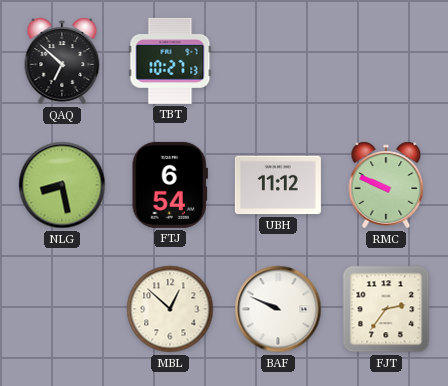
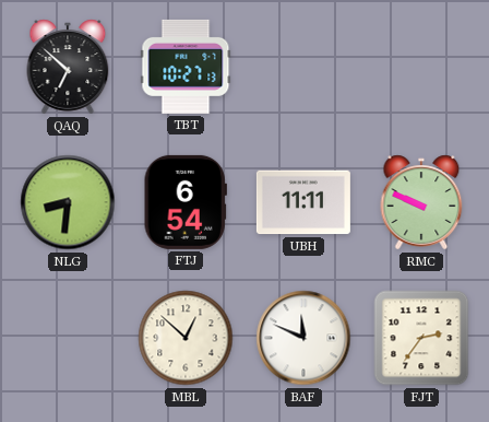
NLG: 8:28 -> 8:31 (68, 202)
UBH: 11:12 -> 11:11 (303, 202)
BAF: 9:49 -> 11:49 (303, 338)
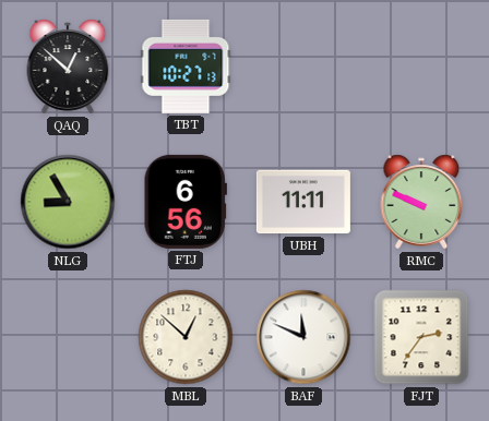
QAQ: 6:52 -> 12:52 (68, 67)
NLG: 8:31 -> 8:55 (68, 202)
FTJ: 6:54 -> 6:56 (186, 202)
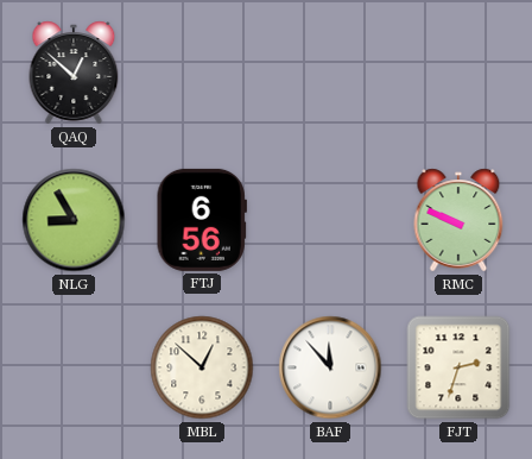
TBT: 10:27 -> none (186, 67)
UBH: 11:11 -> none (303, 202)
BAF: 11:49 -> 11:53 (330, 367)
FJT: 2:36 -> 2:33 (458, 367)
